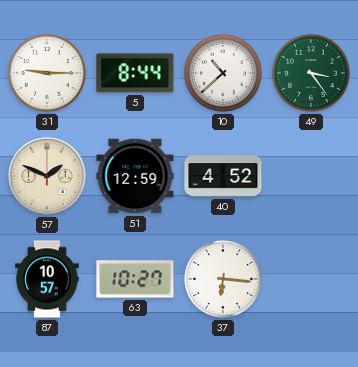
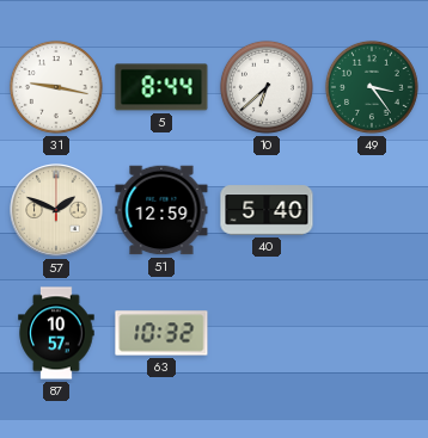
31: 9:15 -> 9:17 (56, 87)
10: 10:38 -> 6:38 (267, 87)
40: 4:52 -> 5:40 (267, 210)
63: 10:27 -> 10:32 (161, 333)
37: 6:16 -> none (223, 279)
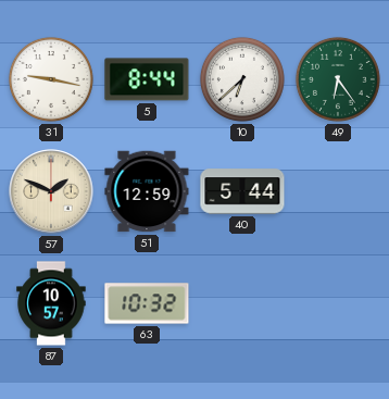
49: 3:24 -> 6:24 (338, 79)
40: 5:40 -> 5:44 (242, 191)
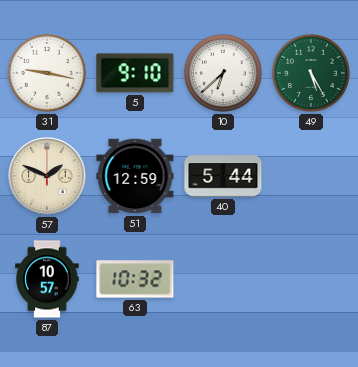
5: 8:44 -> 9:10 (135, 73)
49: 6:24 -> 5:25 (311, 73)
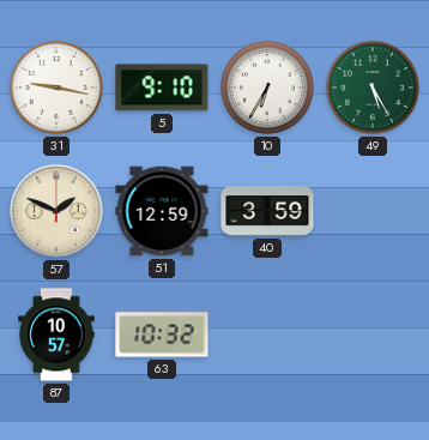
10: 6:38 -> 6:35 (267, 88)
40: 5:44 -> 3:59 (267, 211)
